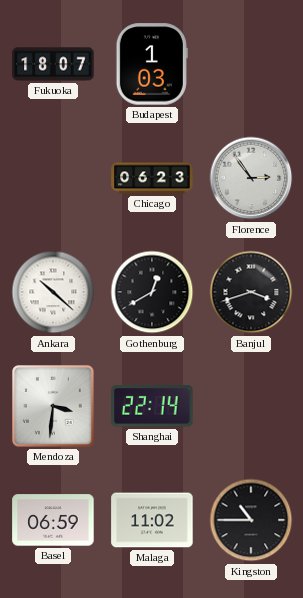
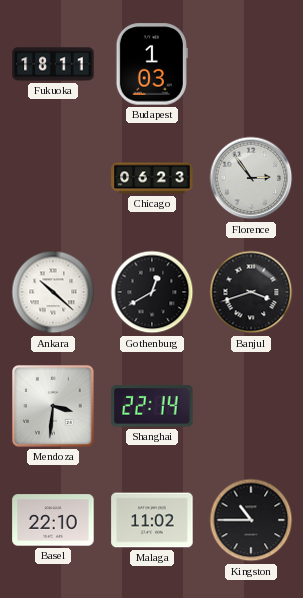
Fukuoka: 18:07 -> 18:11 (53, 64)
Basel: 06:59 -> 22:10 (53, 520)
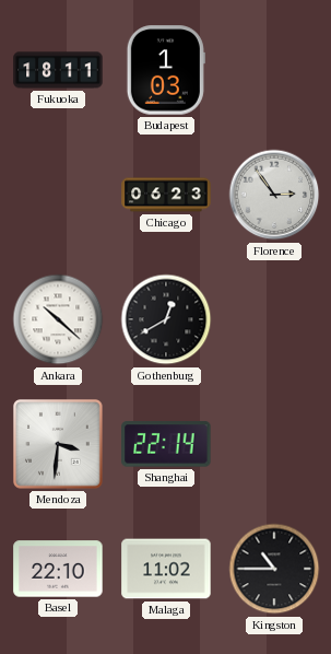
Banjul: 3:42 -> none (251, 292)
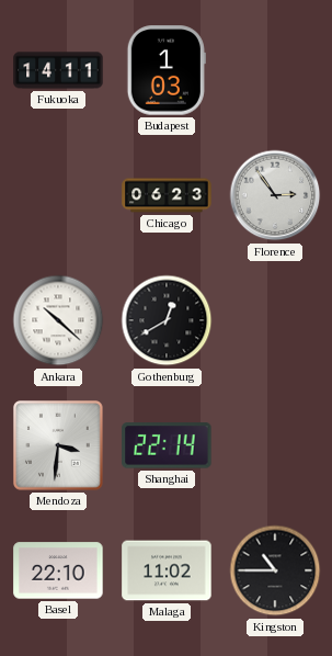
Fukuoka: 18:11 -> 14:11 (58, 70)
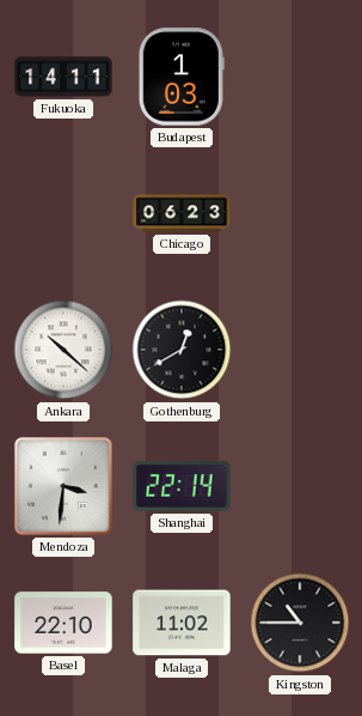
Florence: 2:54 -> none (275, 195)
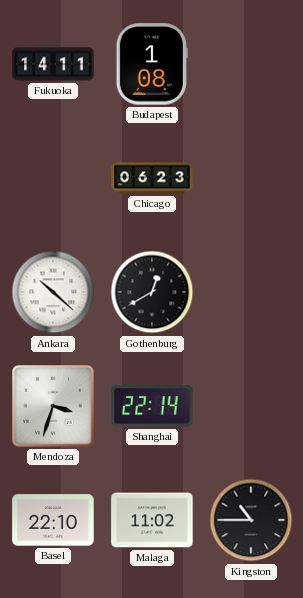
Budapest: 1:03 -> 1:08 (152, 64)
Mendoza: 3:31 -> 3:33 (54, 407)
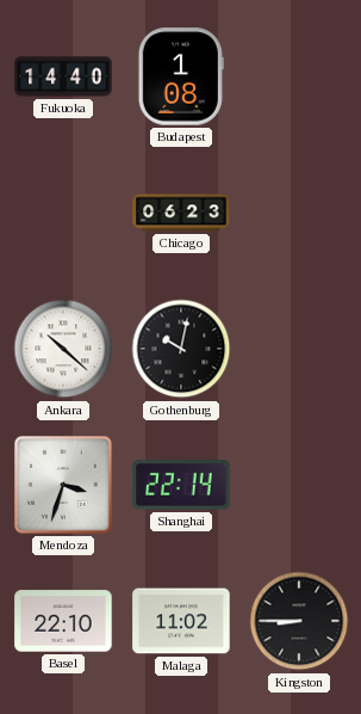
Fukuoka: 14:11 -> 14:40 (63, 76)
Gothenburg: 12:40 -> 10:02 (181, 349)
Kingston: 10:45 -> 8:45 (299, 621)
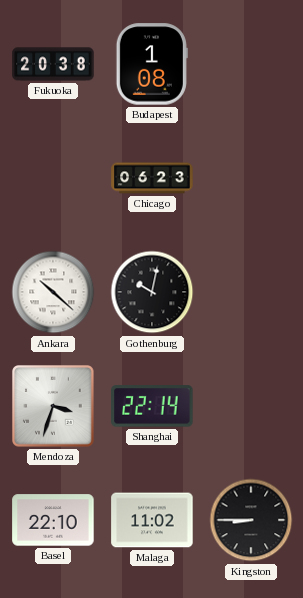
Fukuoka: 14:40 -> 20:38 (53, 64)
